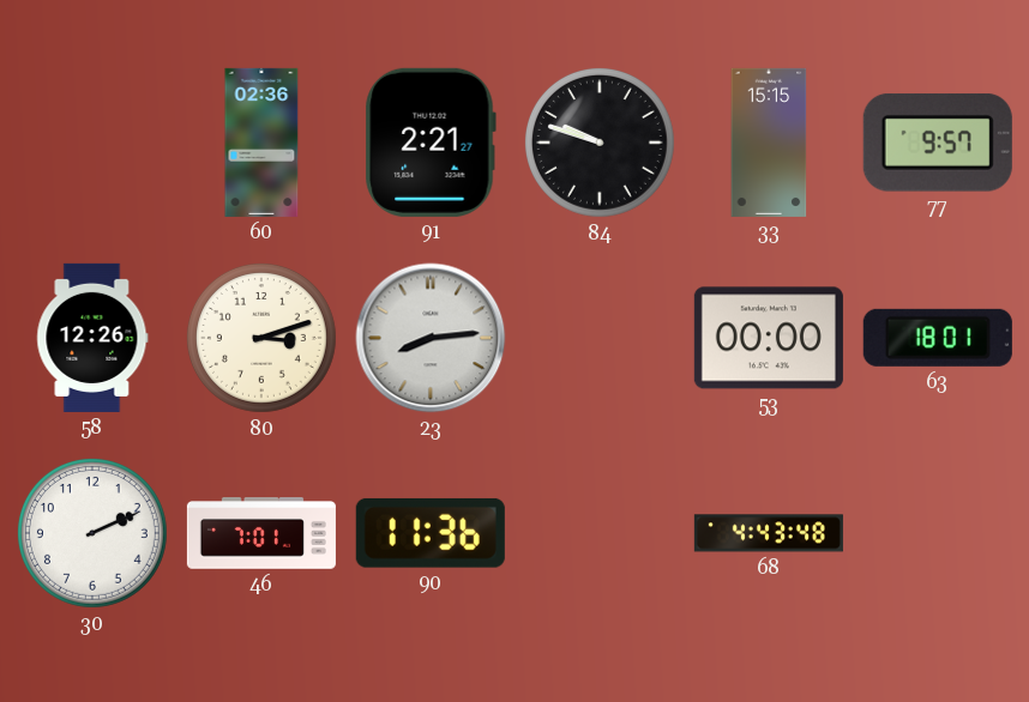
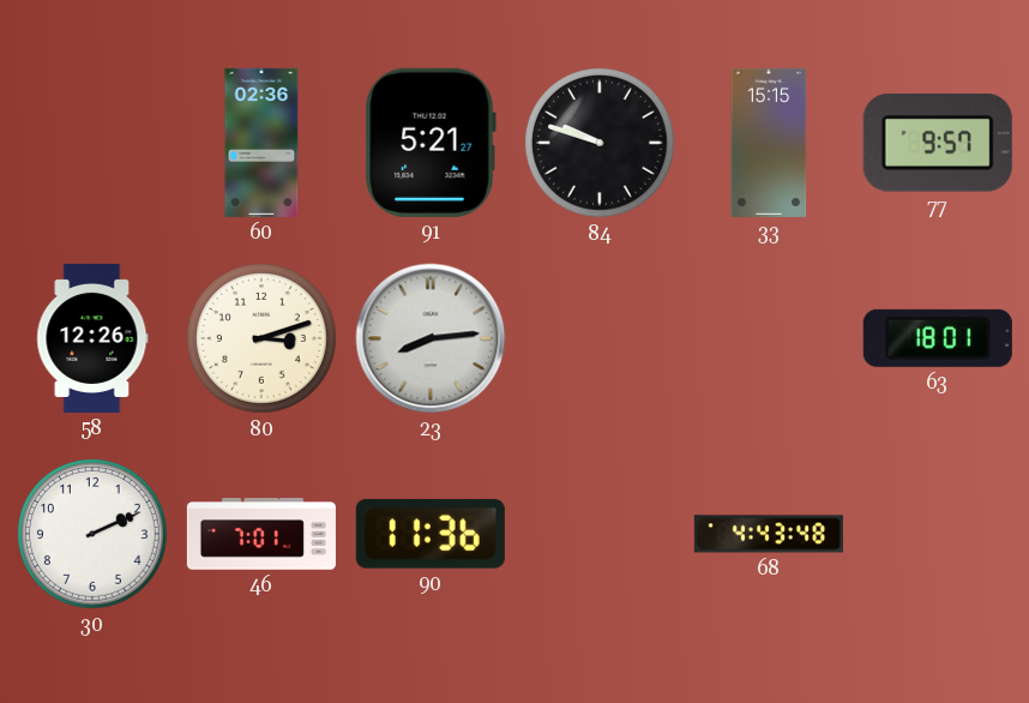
91: 2:21 -> 5:21 (431, 143)
53: 00:00 -> none (769, 338)
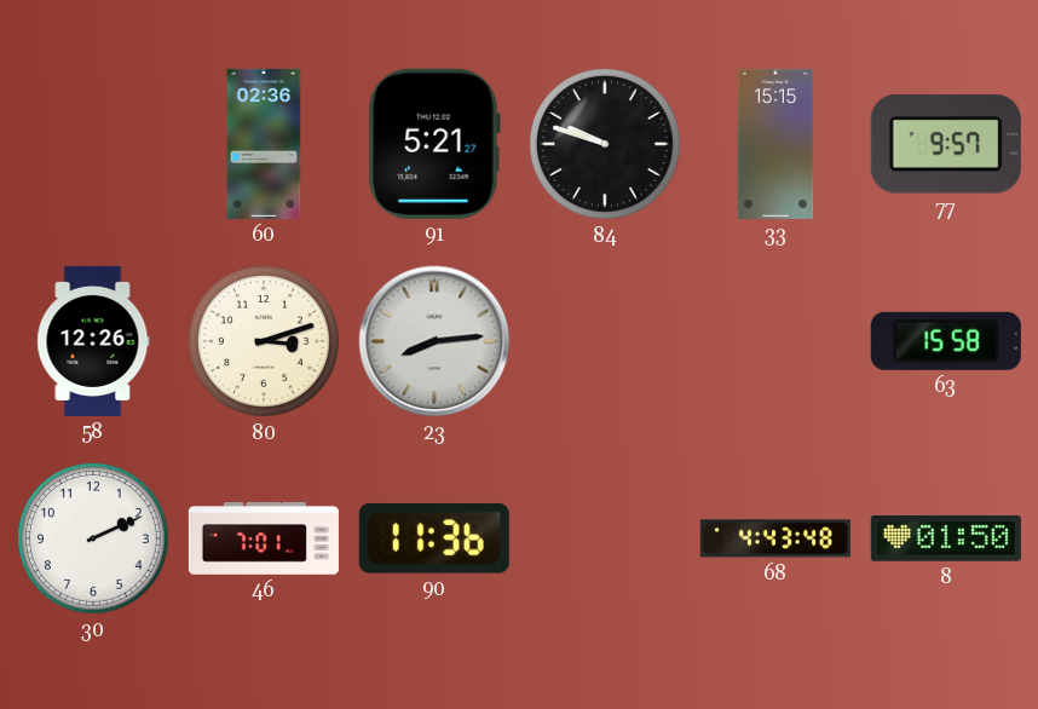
63: 18:01 -> 15:58 (946, 341)
8: none -> 01:50 (946, 540)
